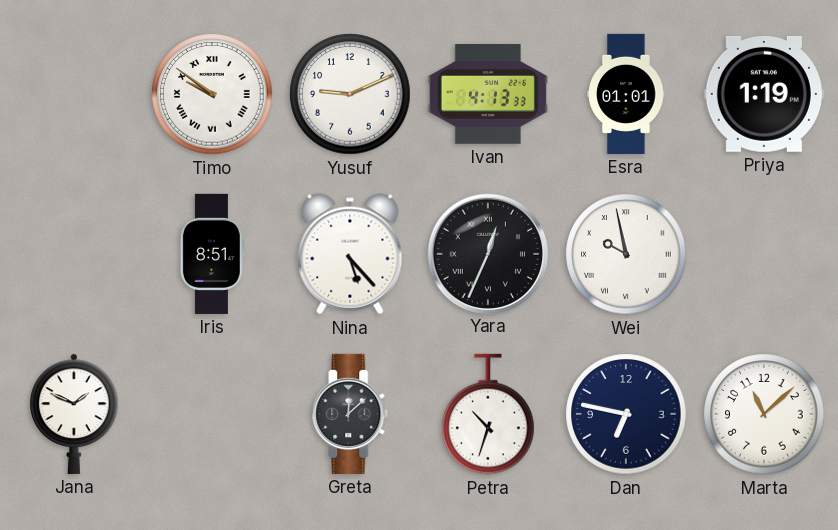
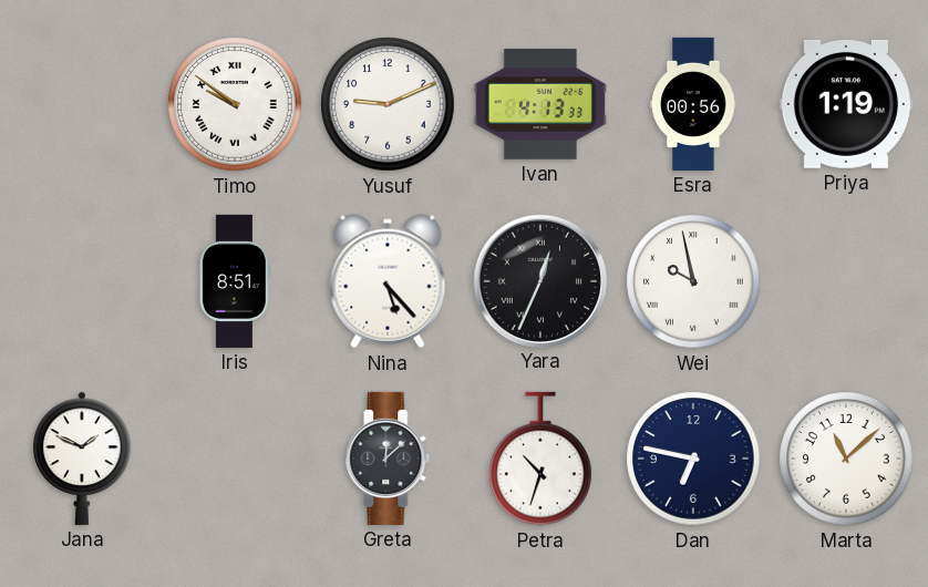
Esra: 01:01 -> 00:56 (693, 104)
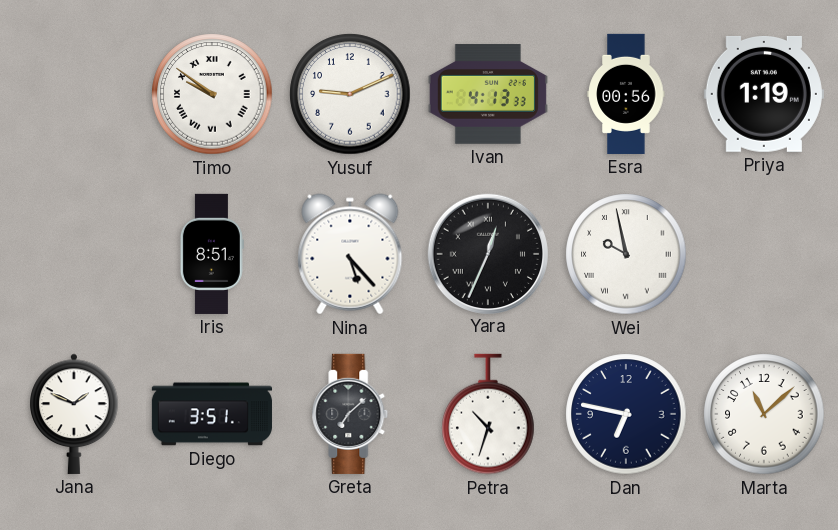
Diego: none -> 3:51 (212, 414)
Greta: 12:08 -> 7:08 (350, 414)
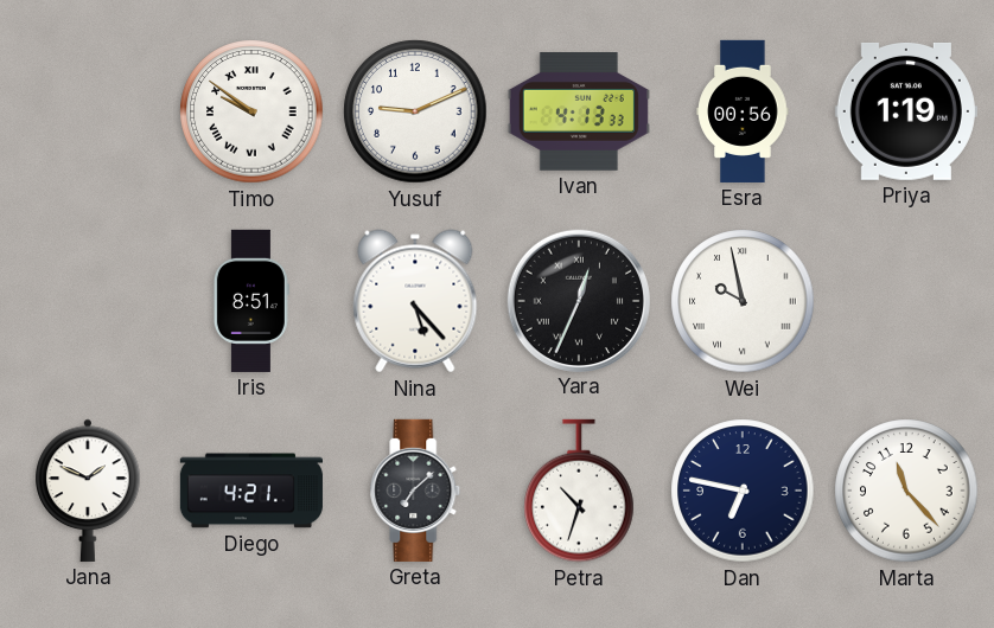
Diego: 3:51 -> 4:21 (251, 491)
Marta: 11:08 -> 11:23 (906, 491)
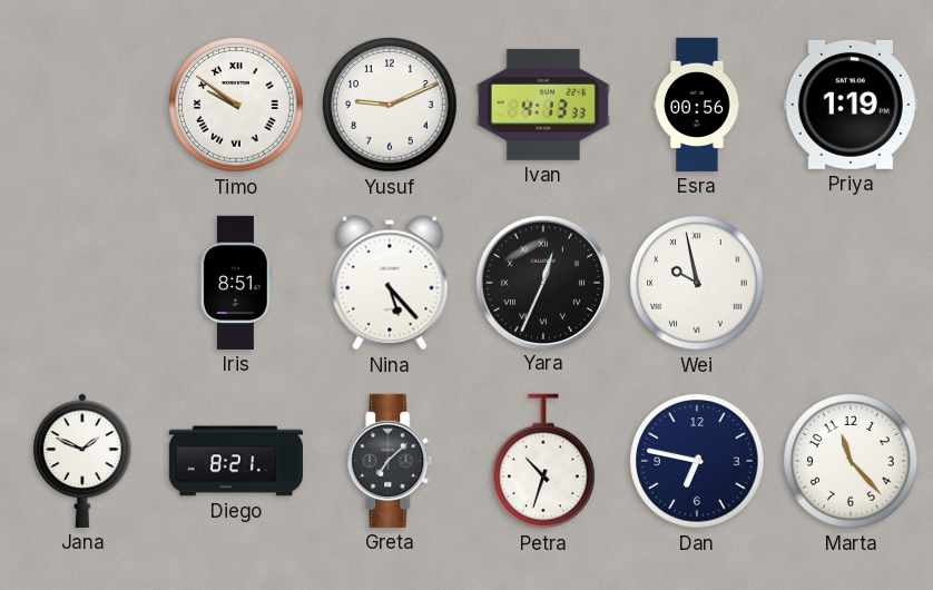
Diego: 4:21 -> 8:21 (236, 461)
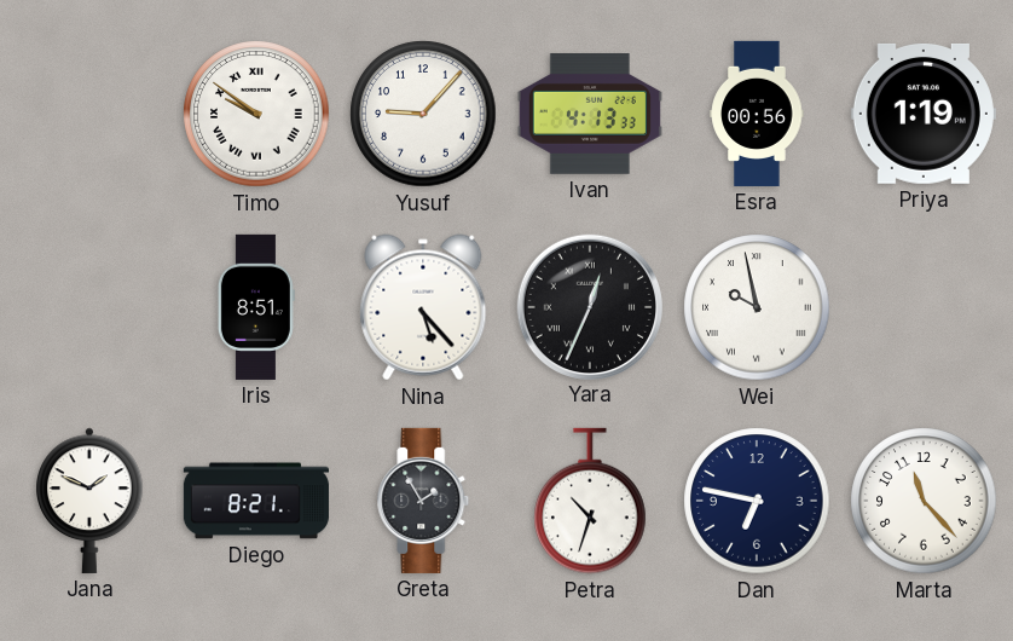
Yusuf: 9:11 -> 9:07 (423, 114)
Greta: 7:08 -> 1:55 (423, 501)
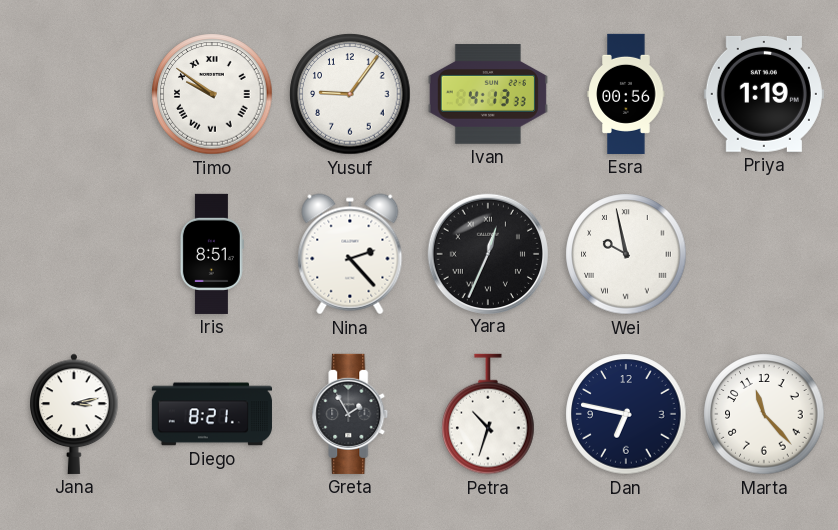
Yusuf: 9:07 -> 9:06 (350, 94)
Nina: 5:23 -> 2:23 (350, 254)
Jana: 1:49 -> 3:13 (74, 414)
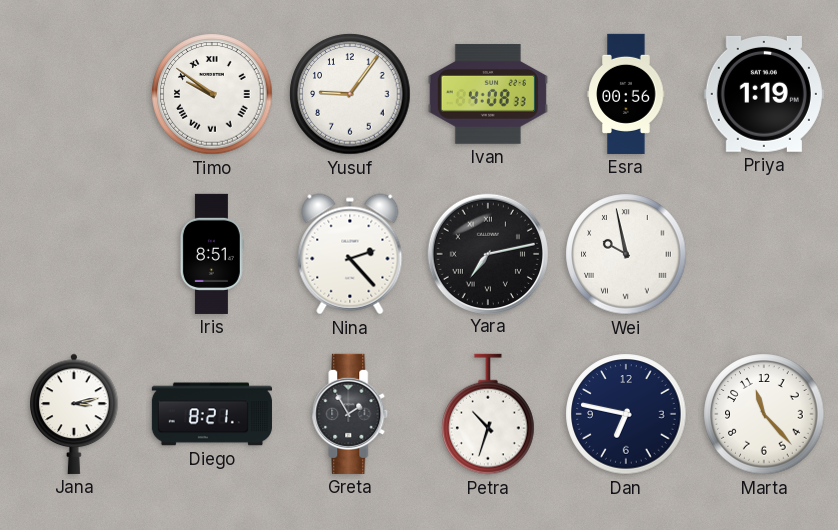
Ivan: 4:13 -> 4:08 (488, 94)
Yara: 12:34 -> 7:13 (487, 253)
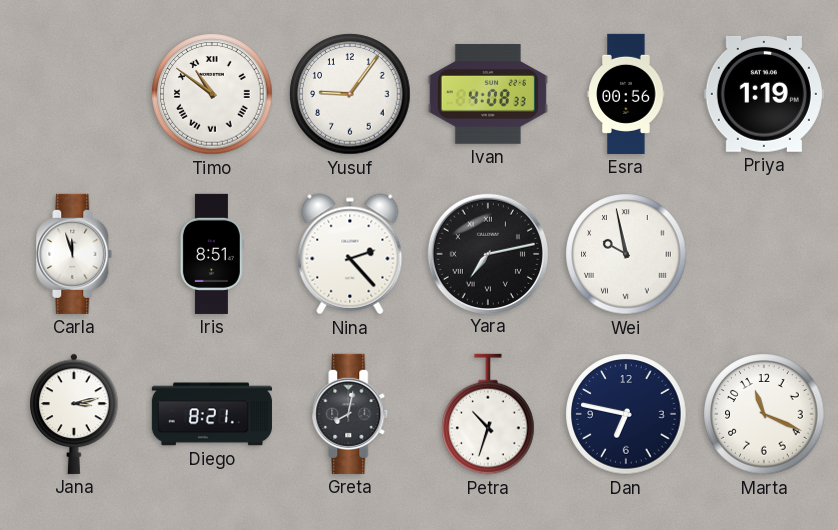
Timo: 9:51 -> 10:51 (212, 94)
Carla: none -> 11:57 (74, 254)
Greta: 1:55 -> 8:02 (350, 414)
Marta: 11:23 -> 11:19 (764, 414)
